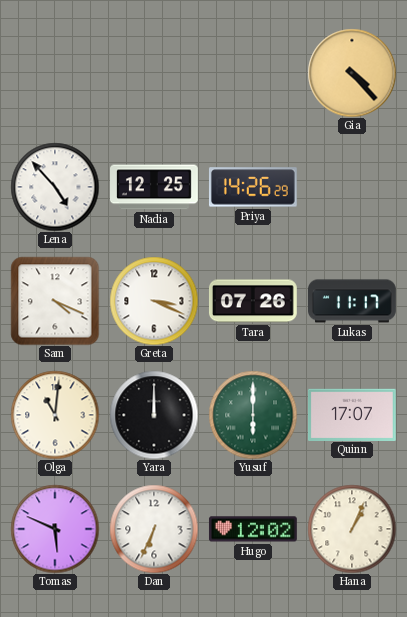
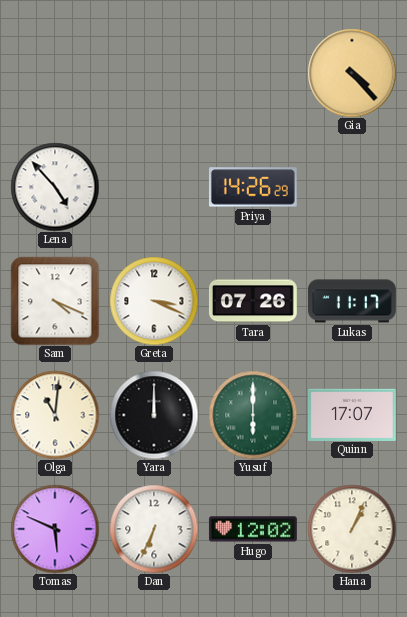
Nadia: 12:25 -> none (155, 187)
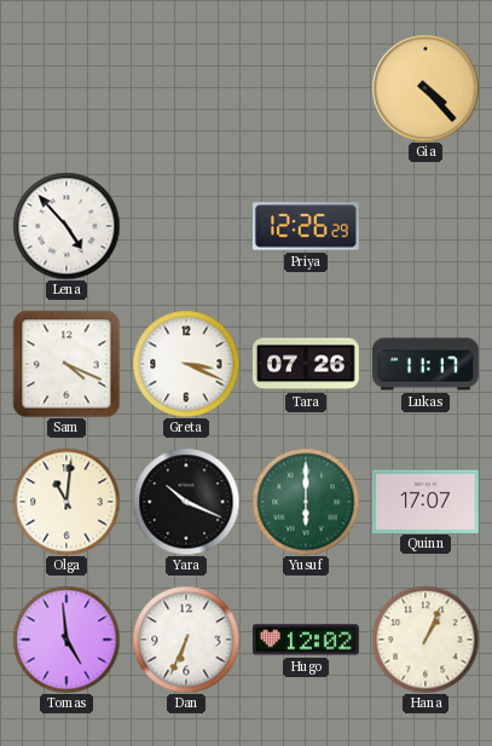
Priya: 14:26 -> 12:26 (306, 226)
Yara: 12:00 -> 10:19 (186, 502)
Tomas: 5:49 -> 4:59 (66, 640)
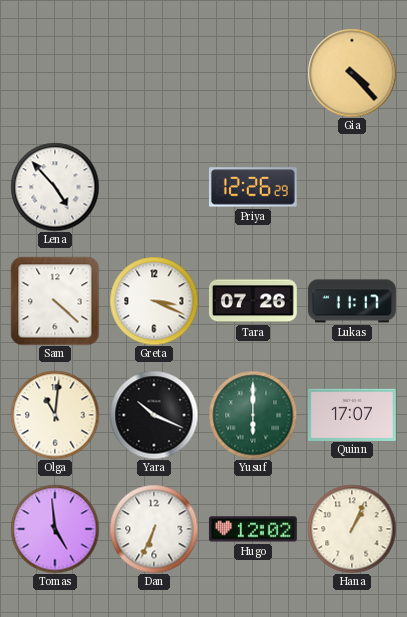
Sam: 4:19 -> 4:22 (55, 301)
